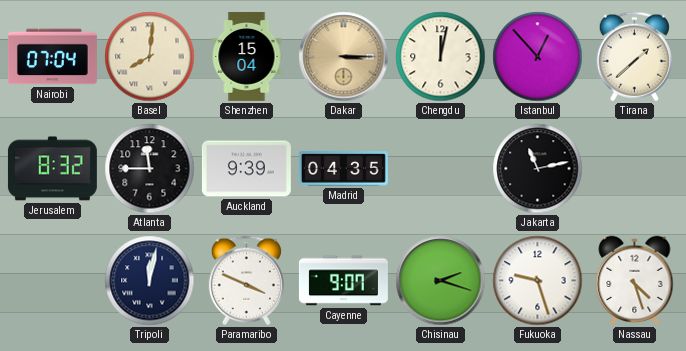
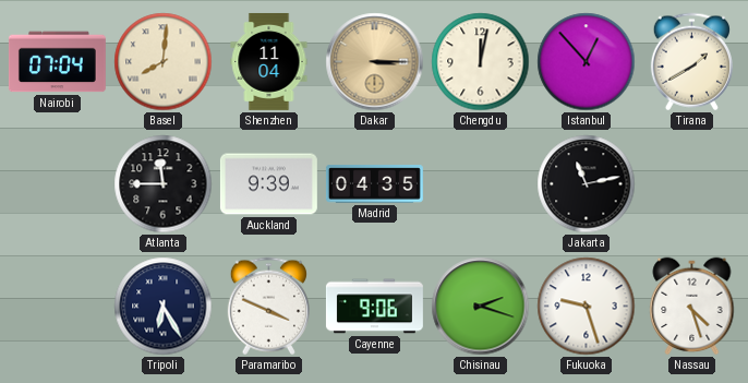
Shenzhen: 15:04 -> 11:04 (269, 61)
Tirana: 1:38 -> 1:40 (691, 62)
Jerusalem: 8:32 -> none (52, 169)
Tripoli: 12:02 -> 6:25 (164, 307)
Cayenne: 9:07 -> 9:06 (374, 307)
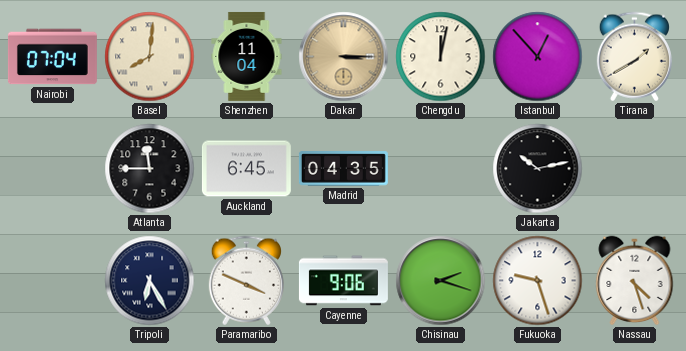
Auckland: 9:39 -> 6:45 (246, 169)
Jakarta: 11:13 -> 10:13 (538, 169)
